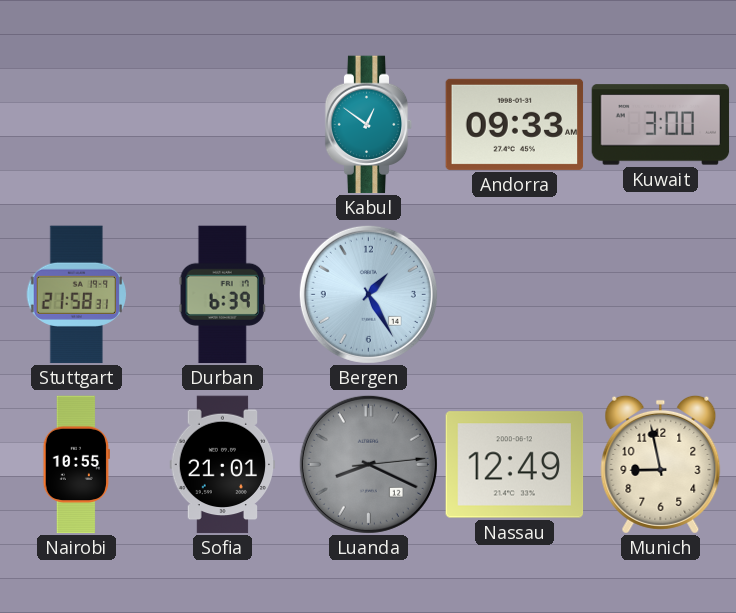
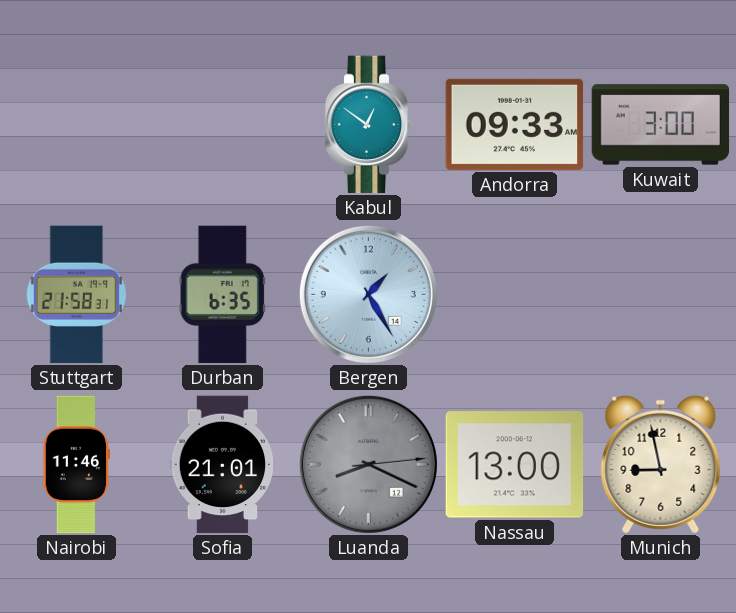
Durban: 6:39 -> 6:35 (222, 295)
Nairobi: 10:55 -> 11:46 (76, 465)
Nassau: 12:49 -> 13:00 (515, 465)
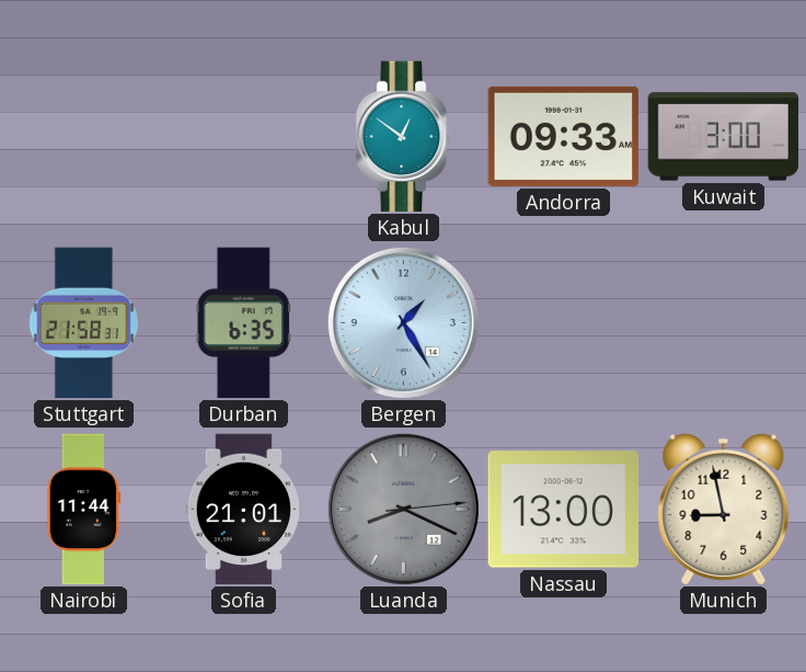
Nairobi: 11:46 -> 11:44 (83, 510)
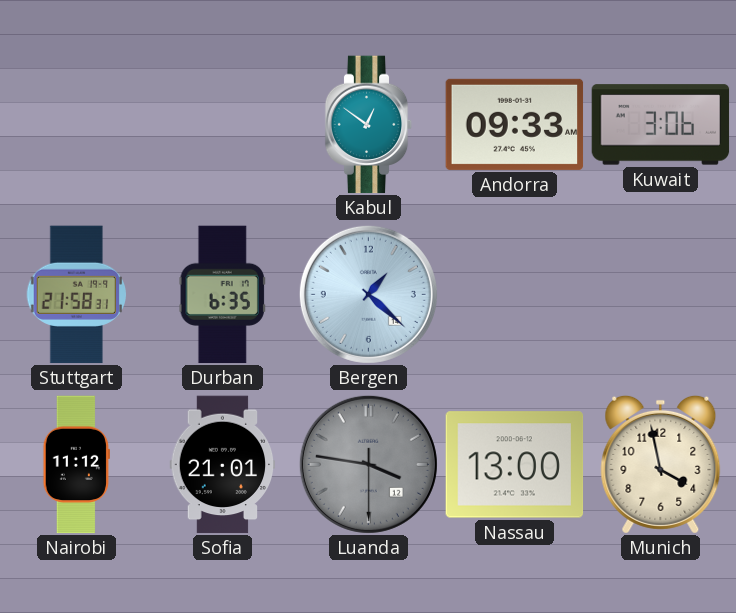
Kuwait: 3:00 -> 3:06 (661, 125)
Bergen: 1:25 -> 1:22 (368, 294)
Nairobi: 11:44 -> 11:12 (76, 465)
Luanda: 8:19 -> 3:46 (368, 464)
Munich: 8:58 -> 3:58 (661, 464)
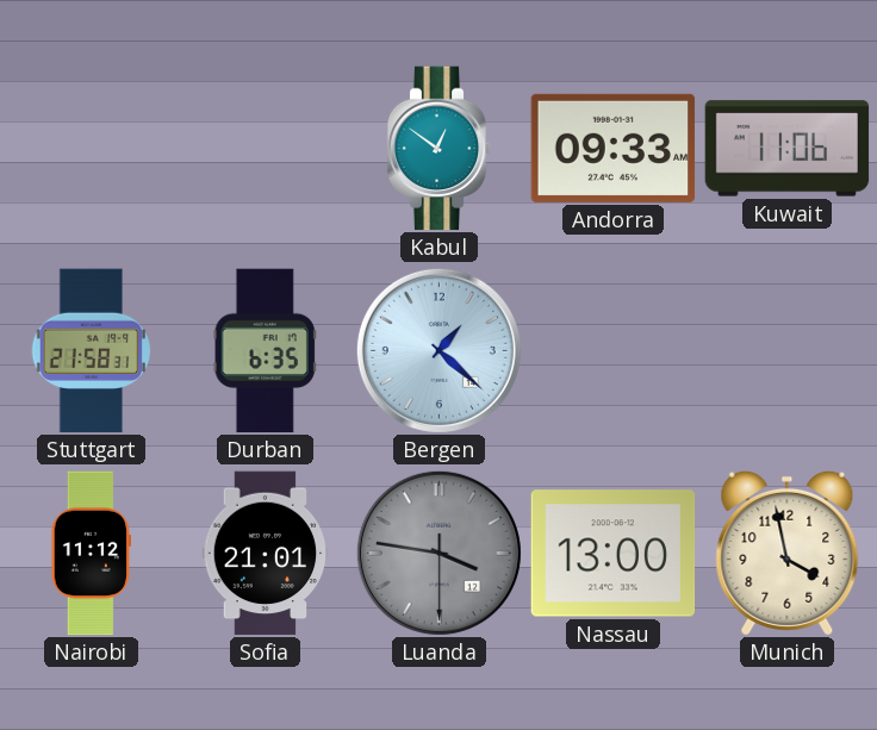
Kuwait: 3:06 -> 11:06 (788, 149)
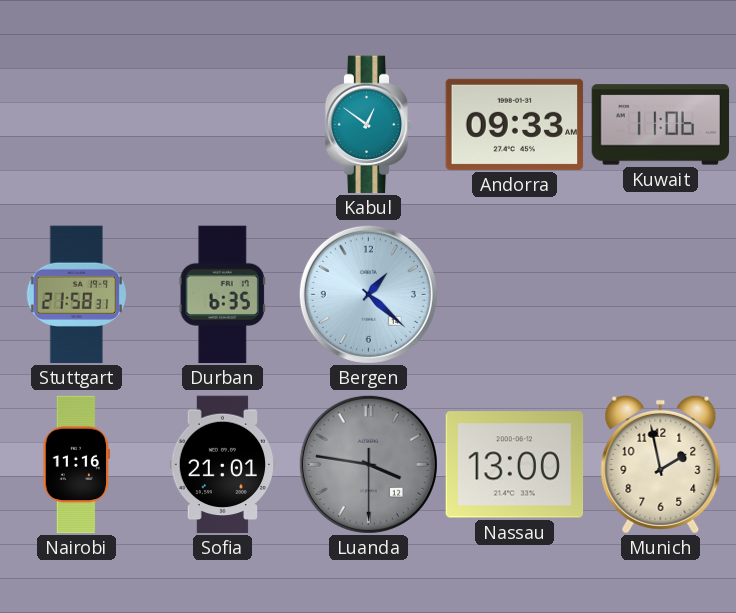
Nairobi: 11:12 -> 11:16 (76, 465)
Munich: 3:58 -> 1:58 (661, 464)
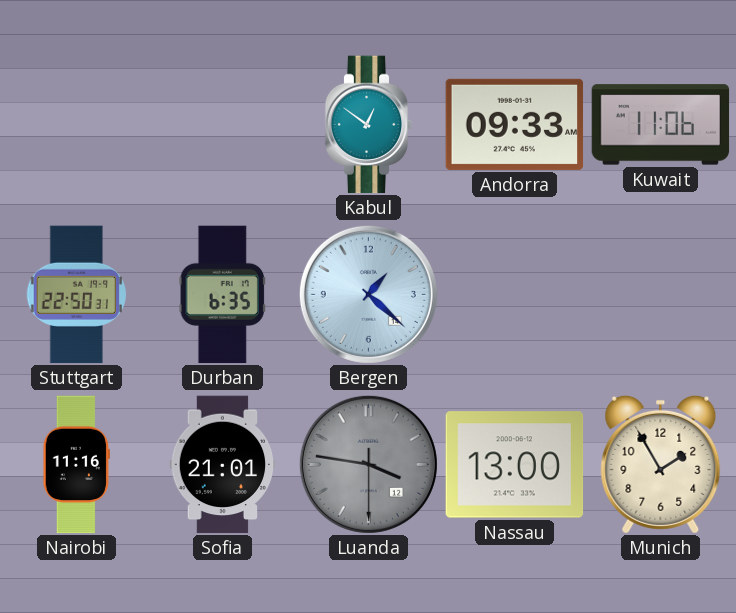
Stuttgart: 21:58 -> 22:50 (77, 295)
Munich: 1:58 -> 1:55 (661, 464)
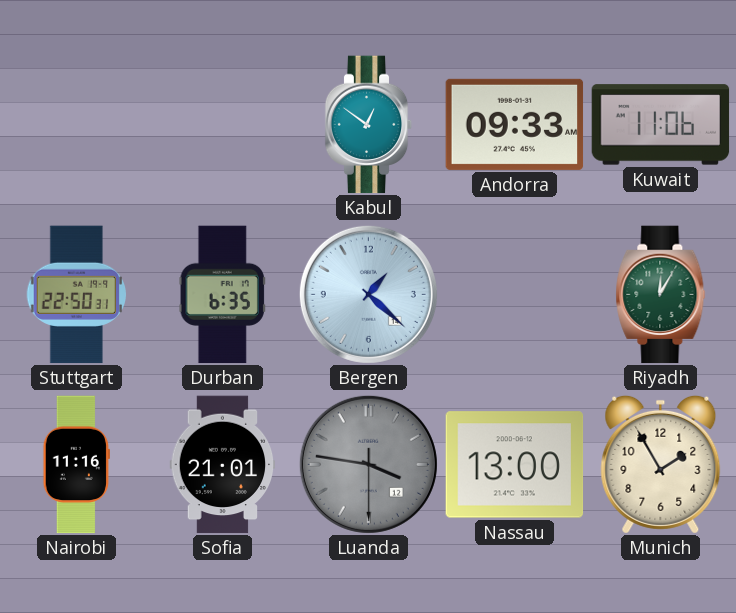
Riyadh: none -> 12:05 (661, 295)
